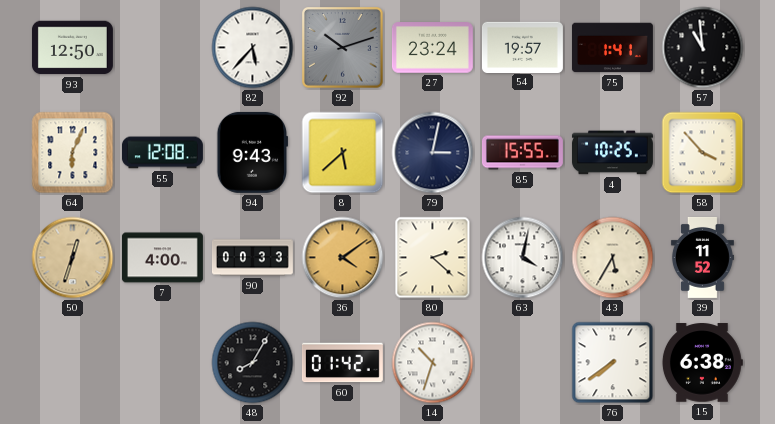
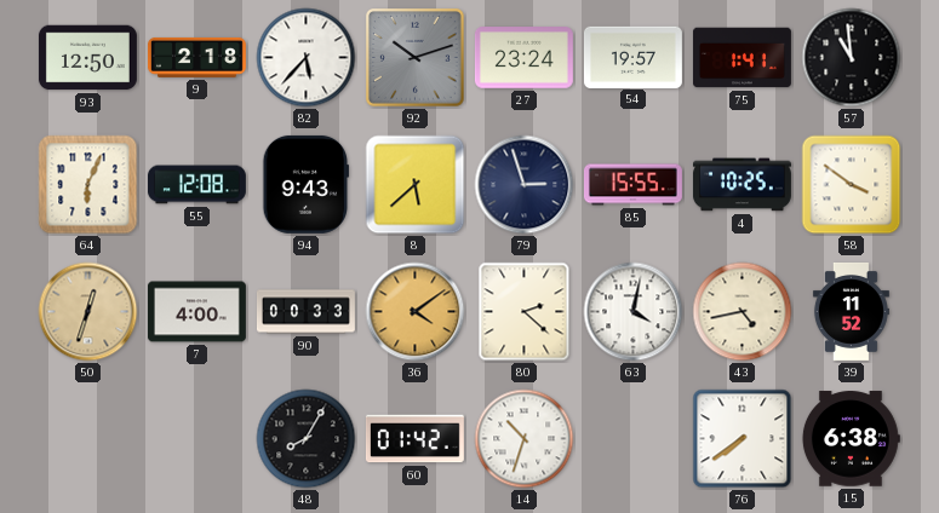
9: none -> 2:18 (196, 57)
79: 3:02 -> 2:57 (525, 185)
58: 3:53 -> 3:51 (852, 185)
43: 5:35 -> 4:43 (743, 312)
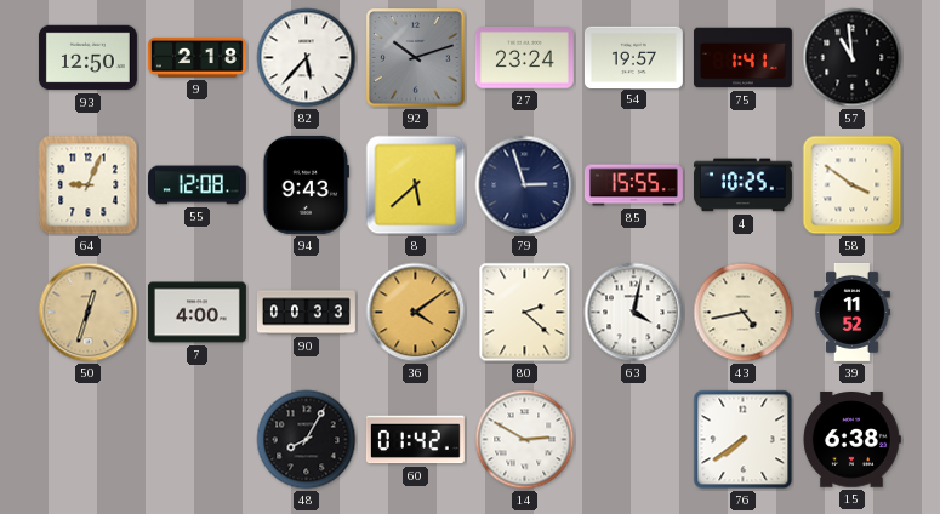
64: 6:04 -> 9:04 (89, 185)
14: 10:33 -> 2:50 (525, 440)
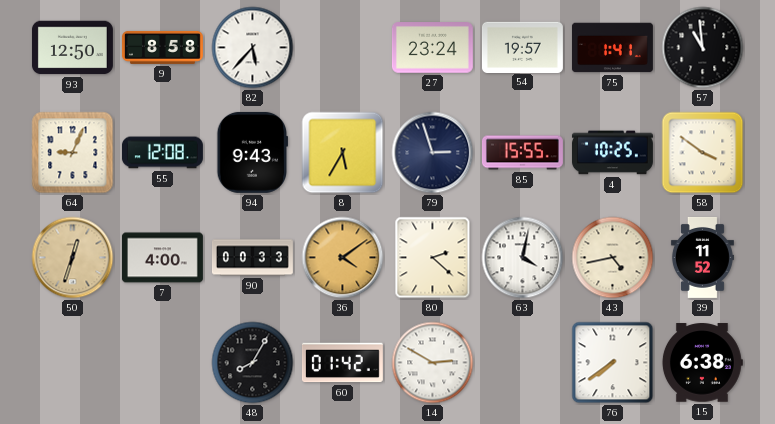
9: 2:18 -> 8:58 (162, 47)
92: 10:12 -> none (416, 58)
8: 5:38 -> 5:35 (343, 153)
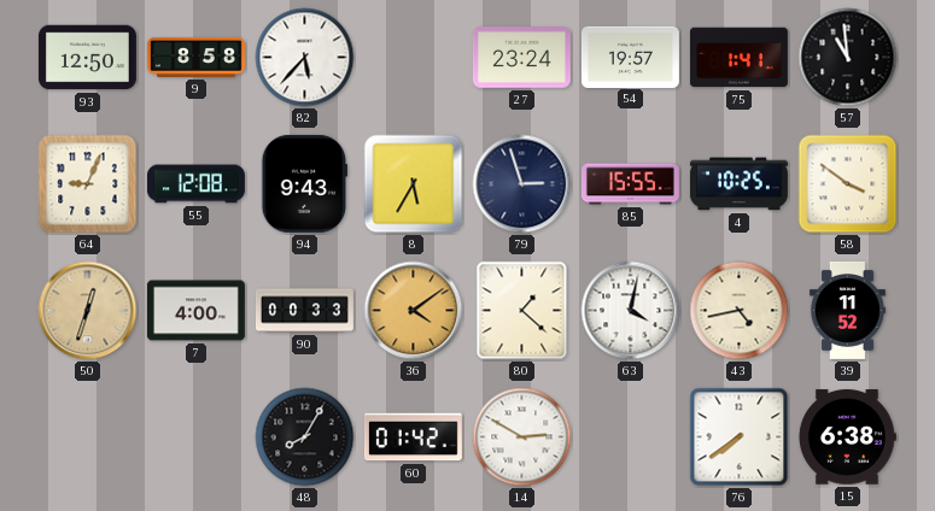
80: 2:22 -> 1:22 (522, 311)
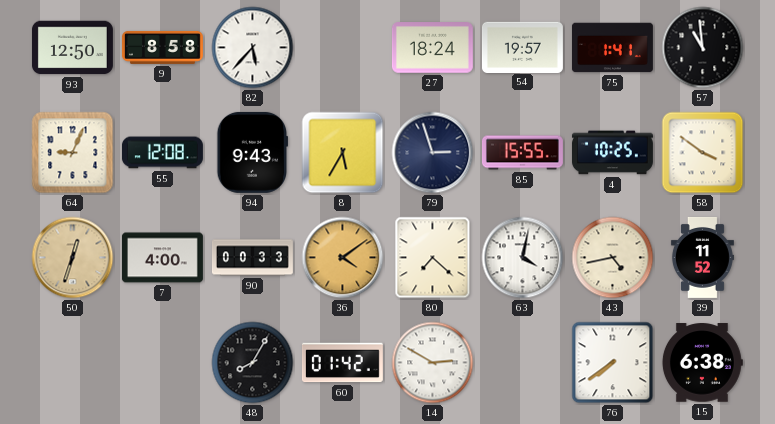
27: 23:24 -> 18:24 (432, 48)
80: 1:22 -> 7:22 (433, 258)
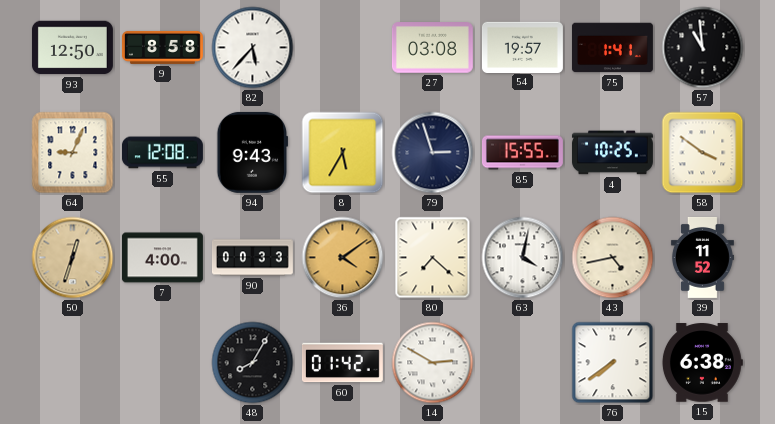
27: 18:24 -> 03:08 (432, 48)
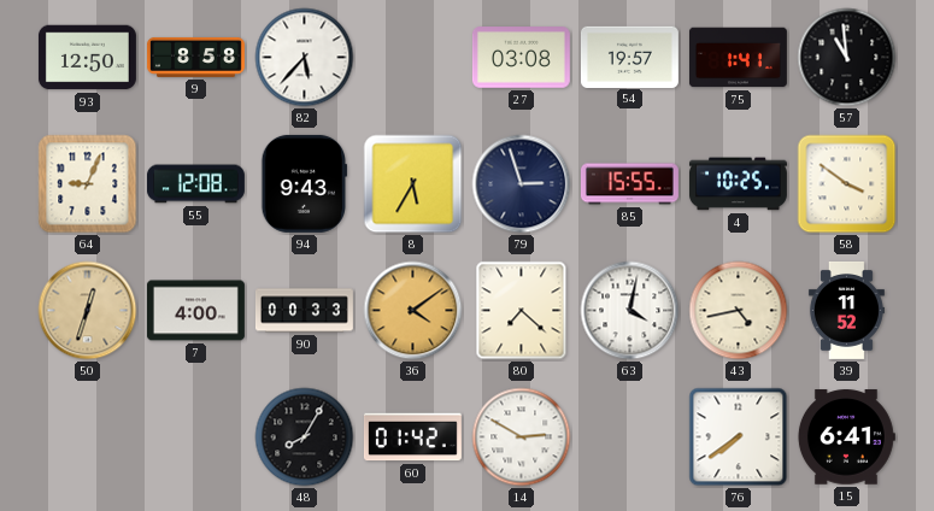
15: 6:38 -> 6:41 (846, 437)
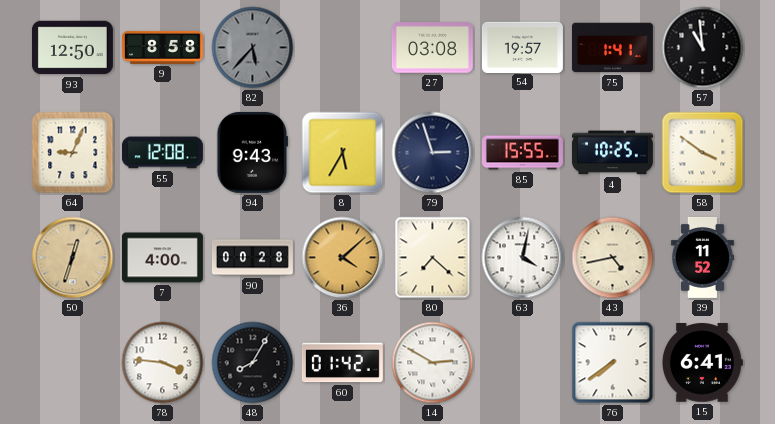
82 dial: white -> grey (253, 48)
90: 00:33 -> 00:28 (252, 258)
36: 4:09 -> 4:08 (343, 258)
78: none -> 3:46 (163, 363)
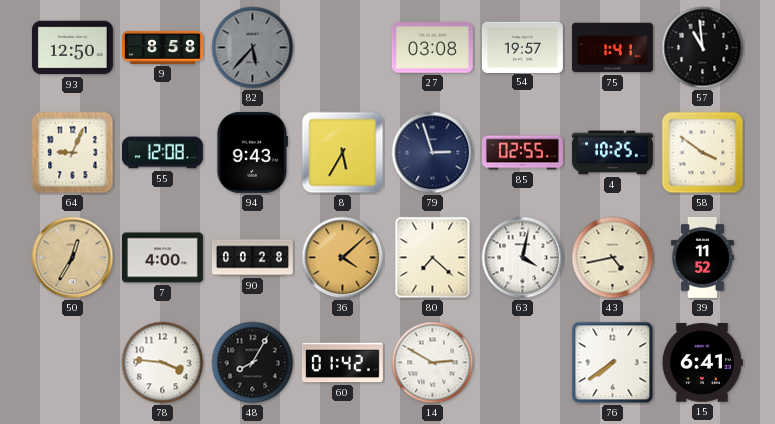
85: 15:55 -> 02:55 (522, 153)
50: 12:33 -> 12:35 (73, 258)
